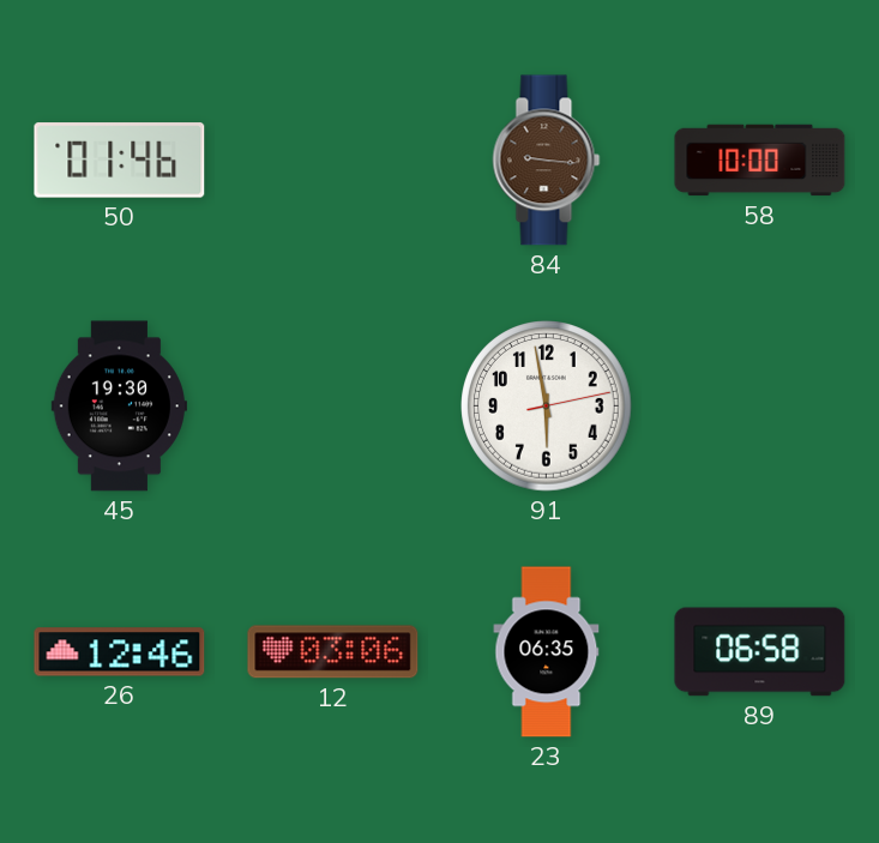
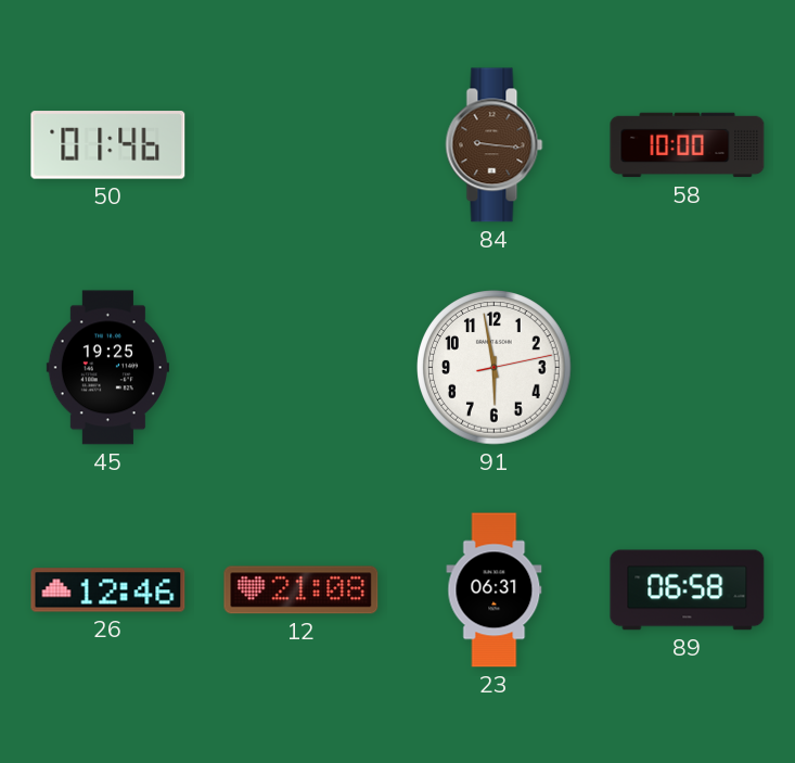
45: 19:30 -> 19:25 (107, 368)
12: 03:06 -> 21:08 (302, 590)
23: 06:35 -> 06:31 (495, 590)
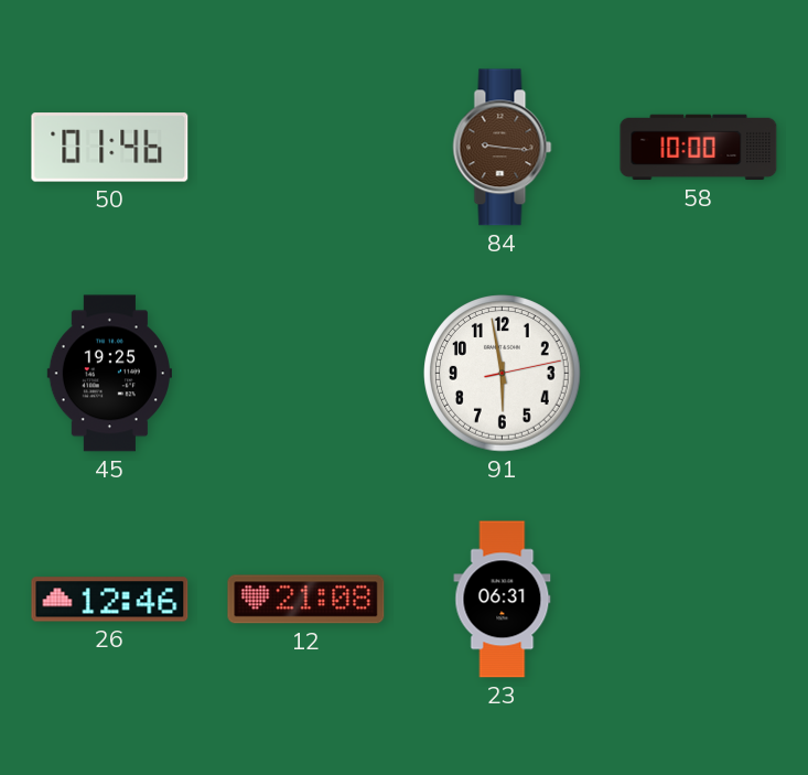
89: 06:58 -> none (688, 590)
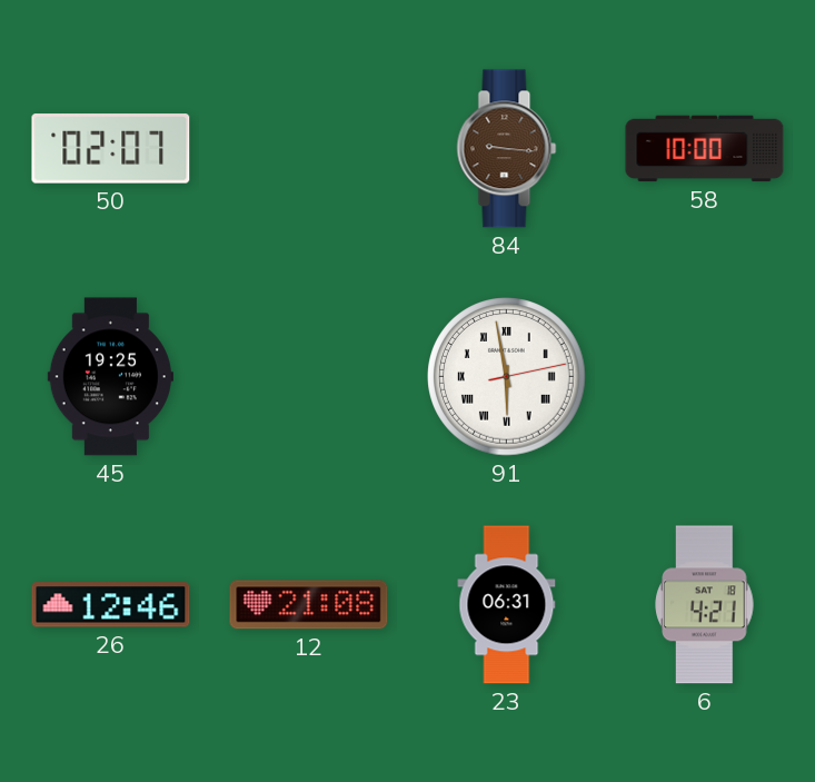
50: 01:46 -> 02:07 (111, 149)
91 numerals: Arabic -> Roman (507, 377)
6: none -> 4:21 (705, 605)
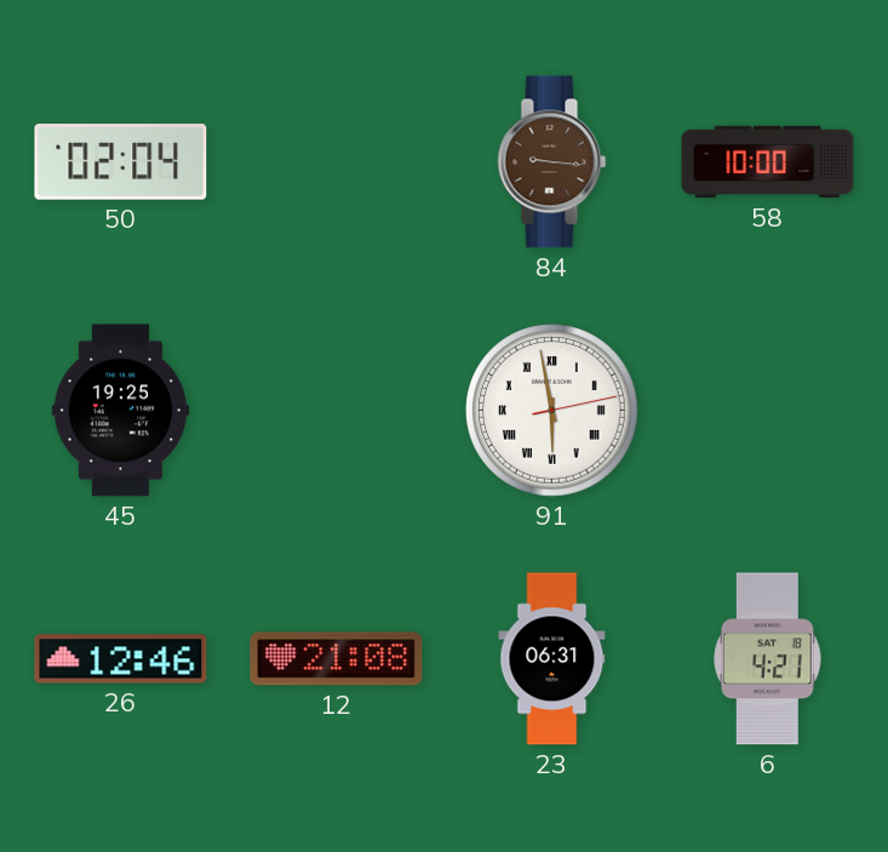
50: 02:07 -> 02:04 (121, 162)
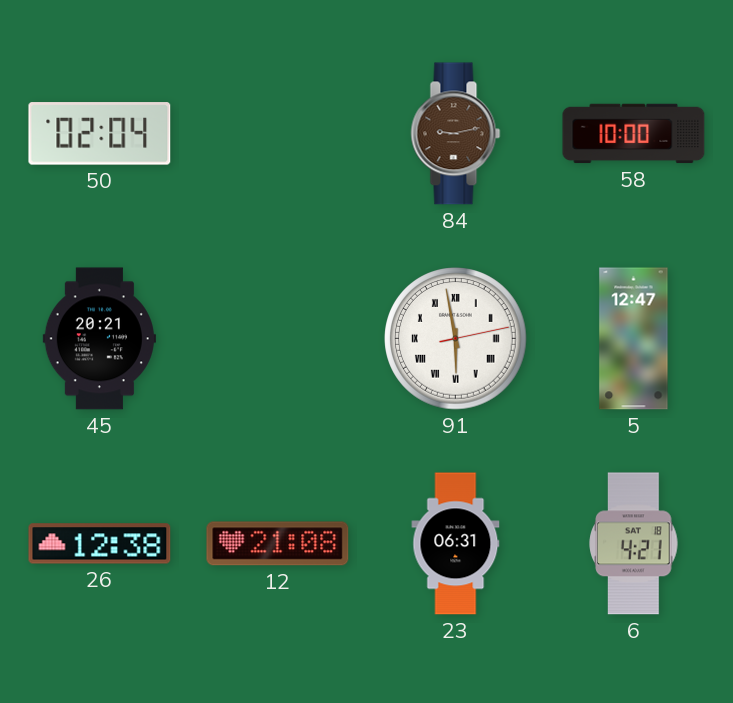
84: 9:16 -> 9:13 (456, 134)
45: 19:25 -> 20:21 (99, 339)
5: none -> 12:47 (634, 339)
26: 12:46 -> 12:38 (100, 544)
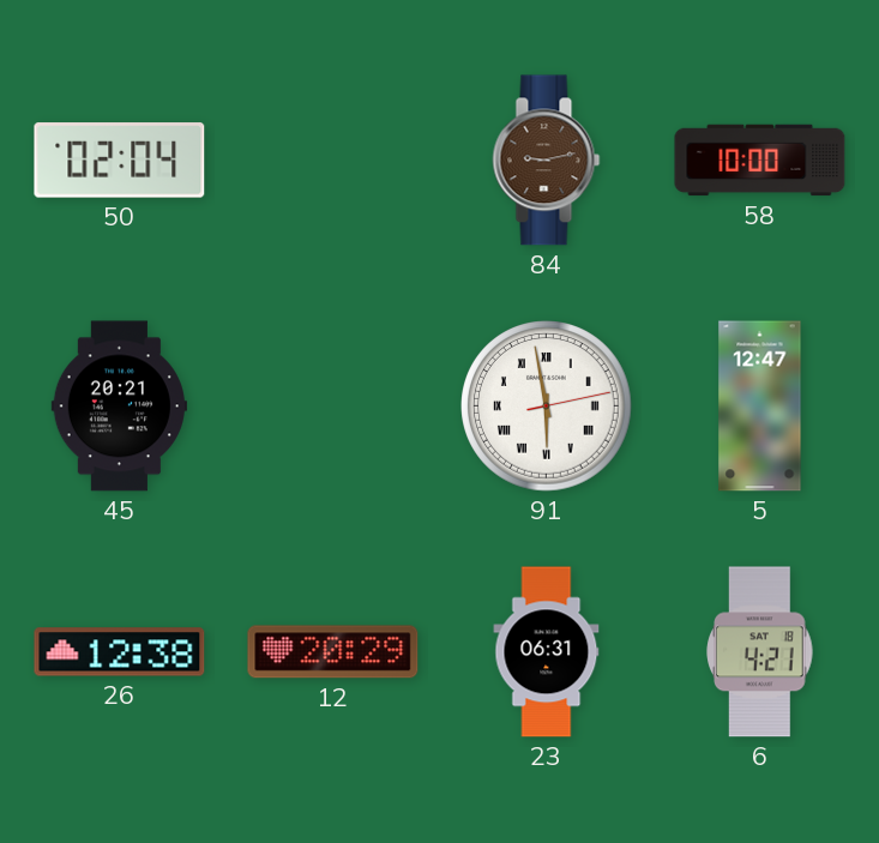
12: 21:08 -> 20:29 (333, 652)
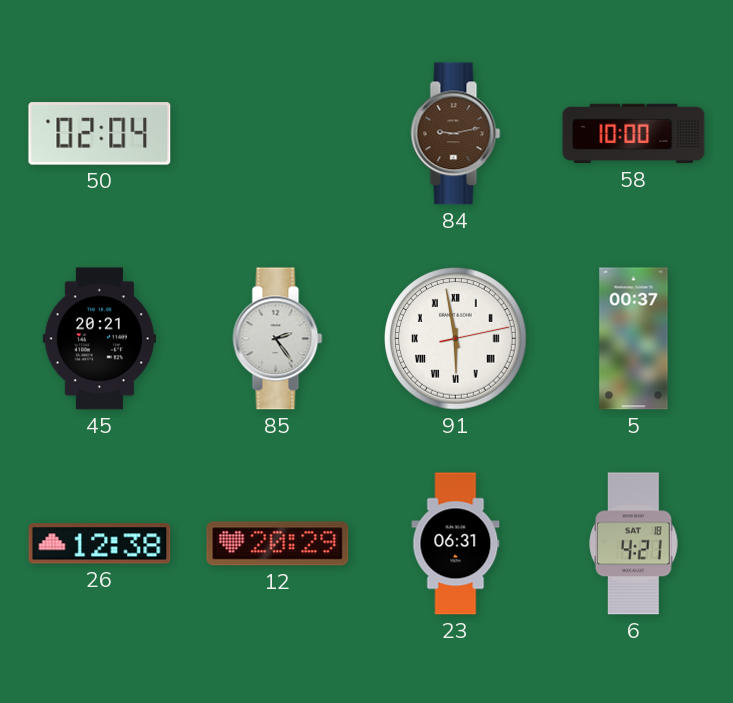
85: none -> 2:24 (278, 339)
5: 12:47 -> 00:37 (634, 339)
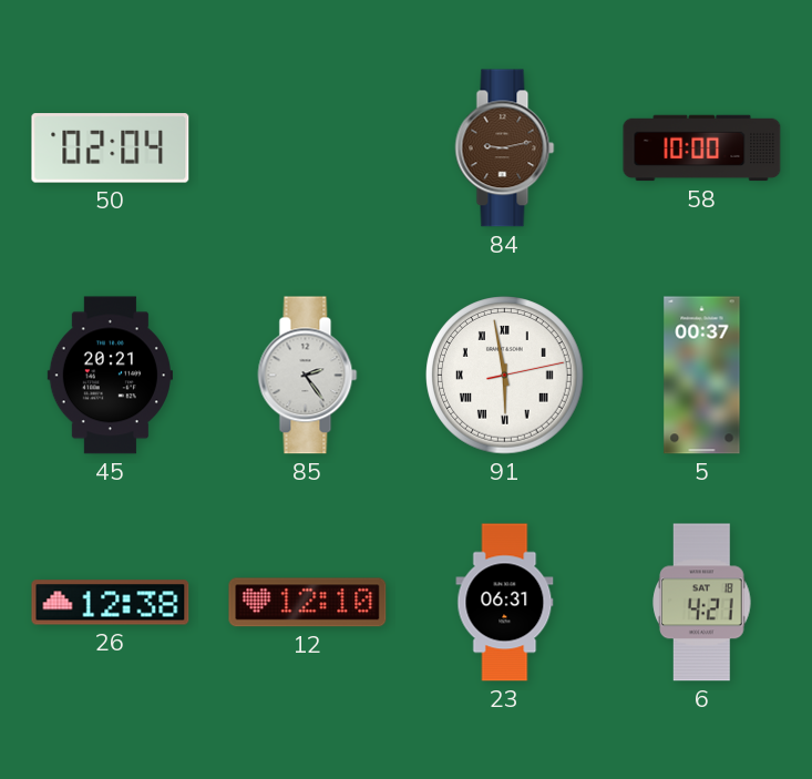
12: 20:29 -> 12:10 (308, 603)
